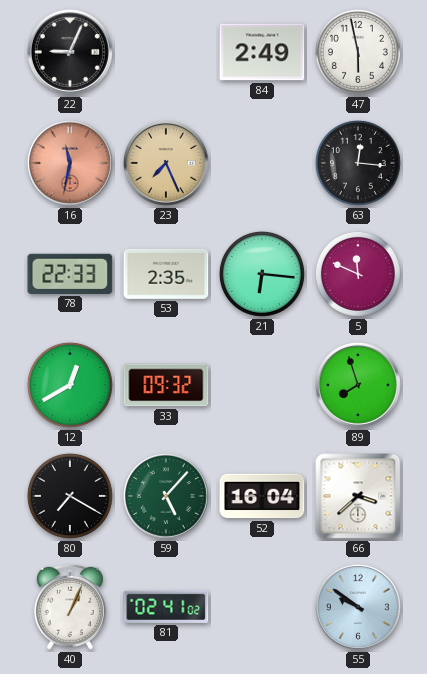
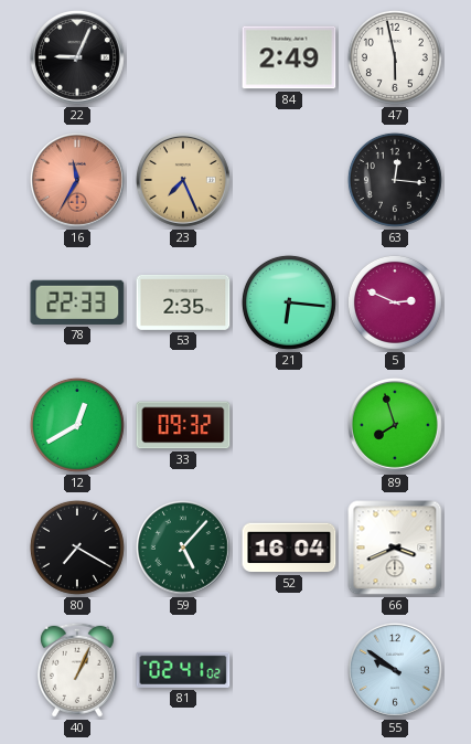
16: 11:32 -> 11:35 (77, 180)
5: 11:49 -> 2:49 (395, 302)
66: 3:38 -> 3:41 (395, 548)
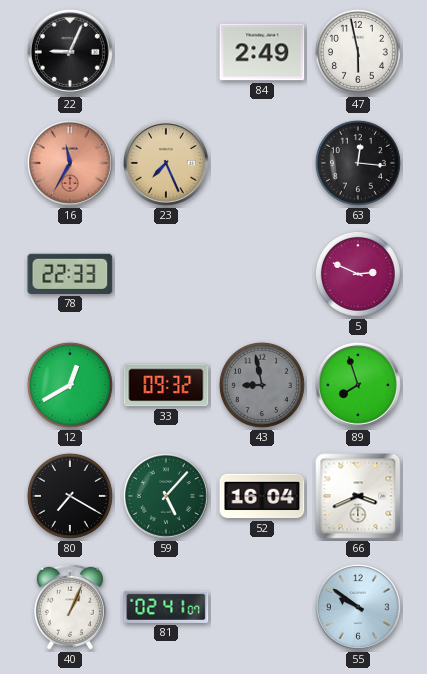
53: 2:35 -> none (183, 302)
21: 6:16 -> none (289, 302)
43: none -> 8:58 (262, 385)
81: 02:41:02 -> 02:41:07 (166, 607)
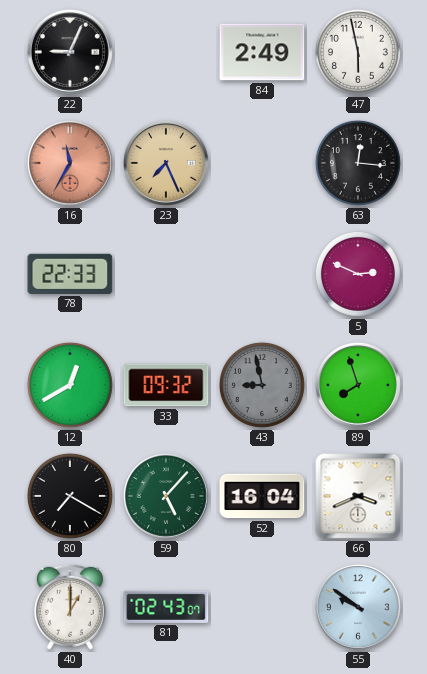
40: 1:04 -> 1:00 (70, 607)
81: 02:41 -> 02:43 (166, 607)
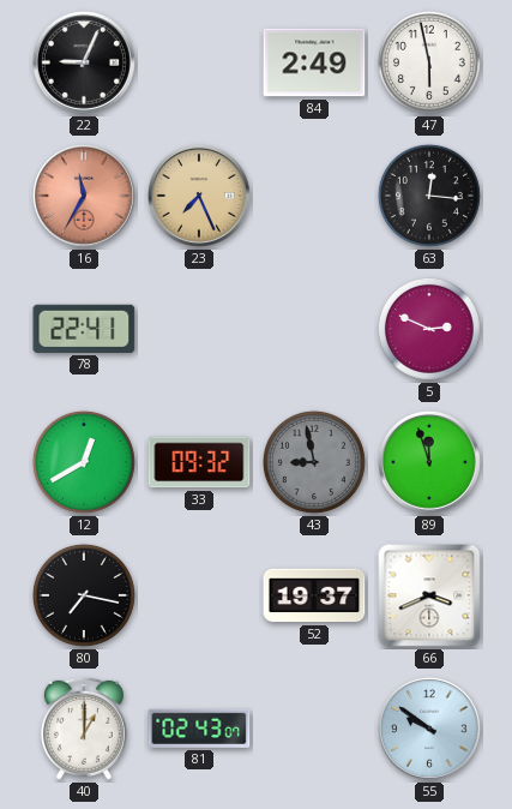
78: 22:33 -> 22:41 (84, 329)
89: 7:57 -> 11:57 (429, 462)
80: 7:20 -> 7:17 (84, 595)
59: 5:07 -> none (166, 496)
52: 16:04 -> 19:37 (314, 595)
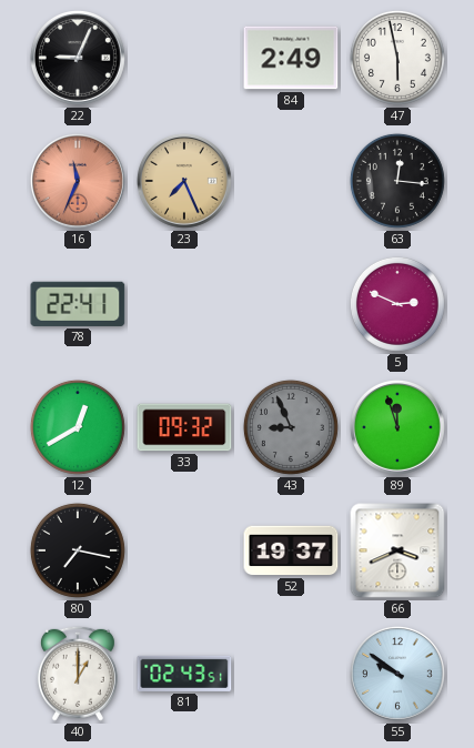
16: 11:35 -> 11:34 (78, 181)
43: 8:58 -> 8:56 (291, 427)
81: 02:43:07 -> 02:43:51 (184, 674)
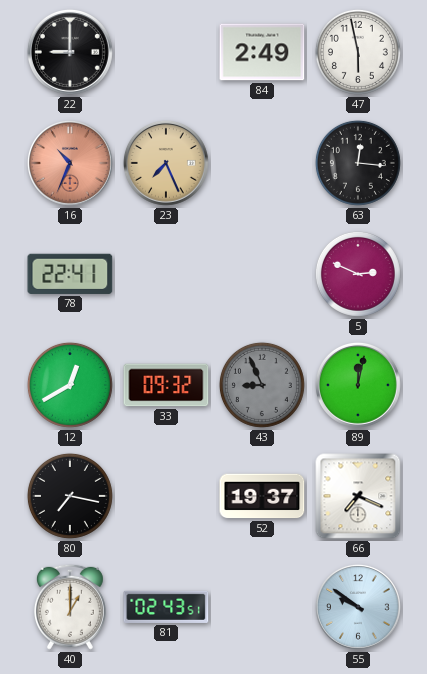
22: 9:04 -> 9:00 (70, 52)
16: 11:34 -> 10:34 (70, 163)
89: 11:57 -> 12:02 (358, 385)
66: 3:41 -> 7:19 (358, 496)
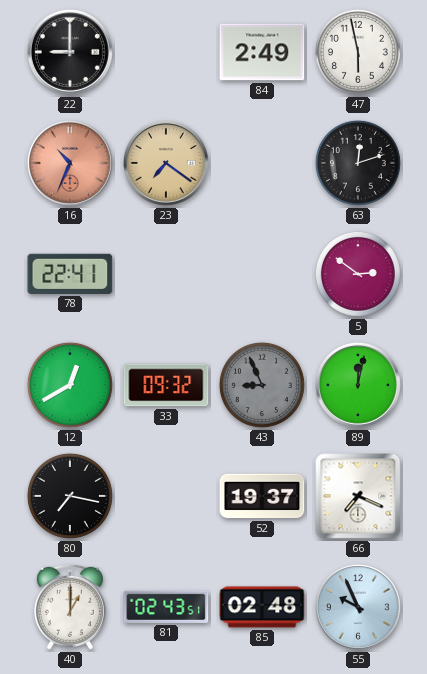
23: 7:26 -> 7:21 (166, 163)
63: 12:16 -> 12:12 (358, 163)
5: 2:49 -> 2:51 (358, 274)
85: none -> 02:48 (262, 607)
55: 9:51 -> 9:56 (358, 607)
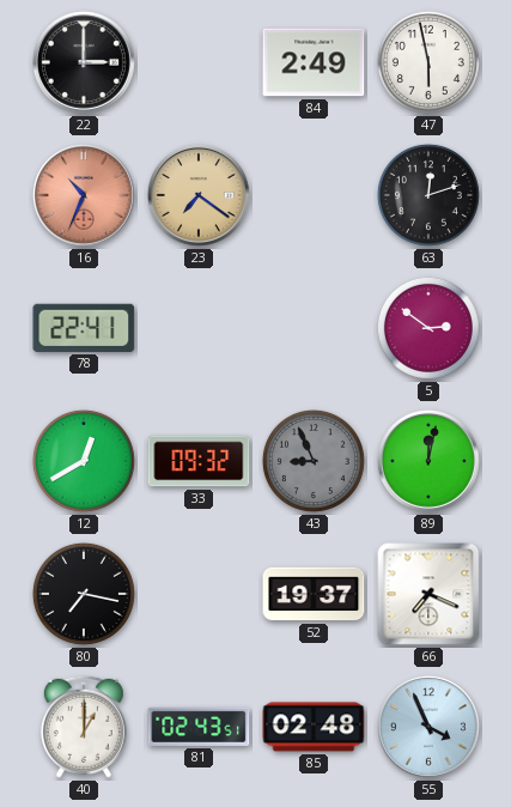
22: 9:00 -> 3:00 (84, 62)
55: 9:56 -> 3:56 (428, 727)
